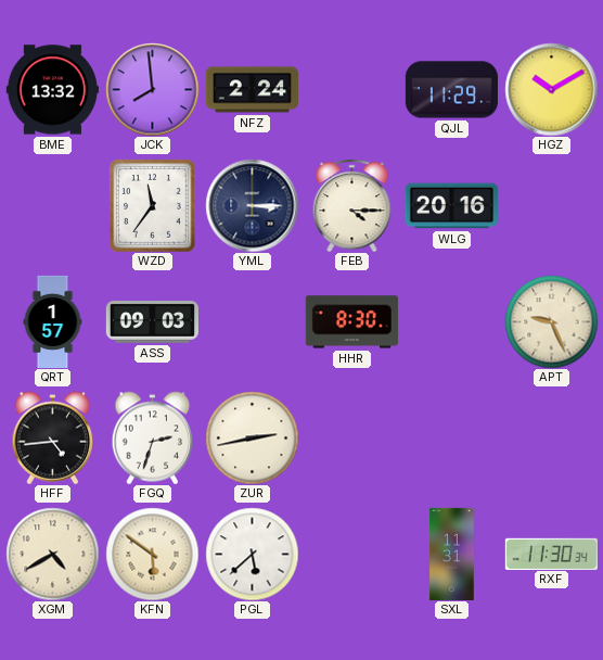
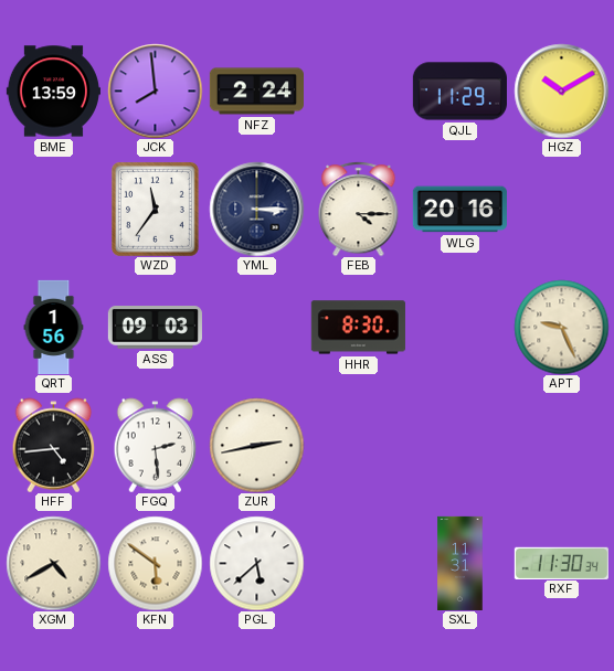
BME: 13:32 -> 13:59 (53, 92)
QRT: 1:57 -> 1:56 (54, 327)
FGQ: 2:33 -> 2:29 (156, 445)
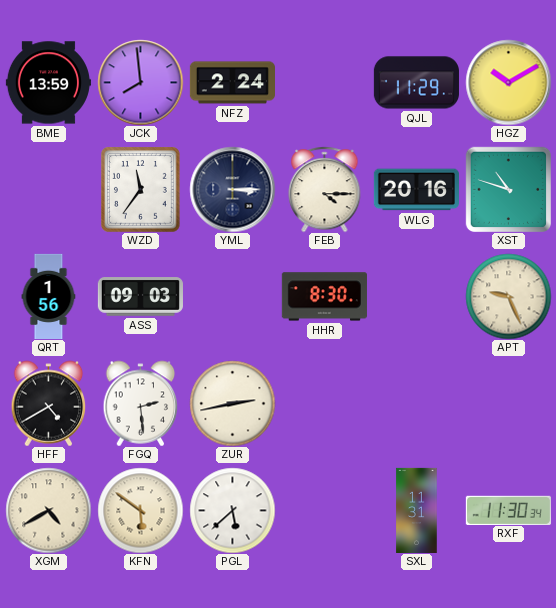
XST: none -> 10:48 (508, 189)
HFF: 4:44 -> 4:40 (49, 403)
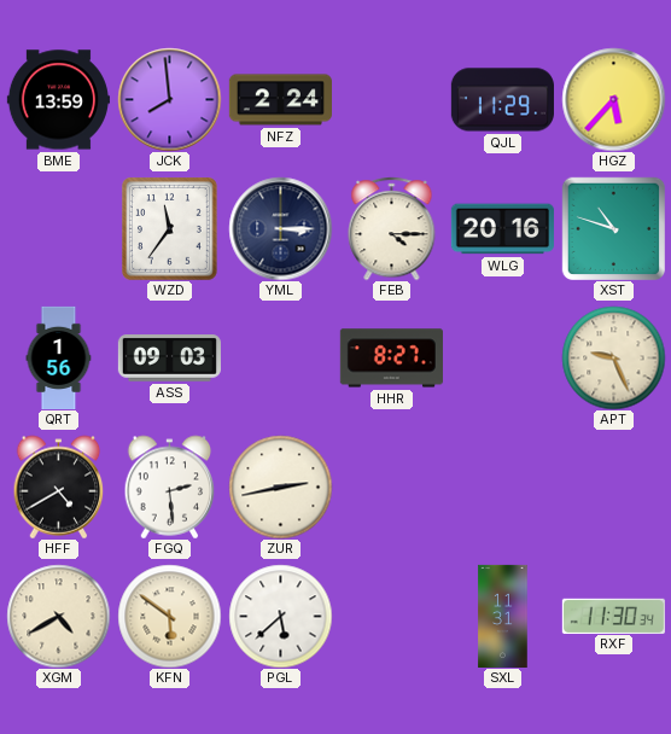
HGZ: 10:10 -> 5:37 (613, 99)
HHR: 8:30 -> 8:27 (391, 359)
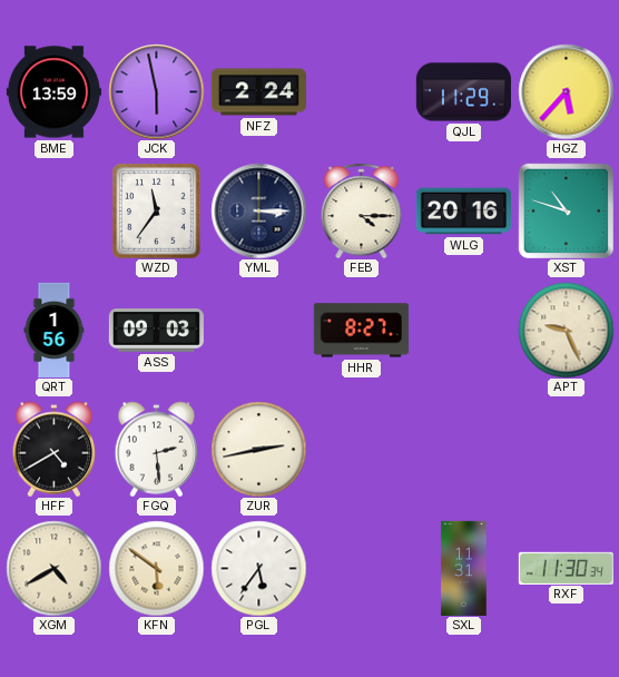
JCK: 7:59 -> 5:58 (156, 91)
PGL: 5:38 -> 5:36 (258, 568)
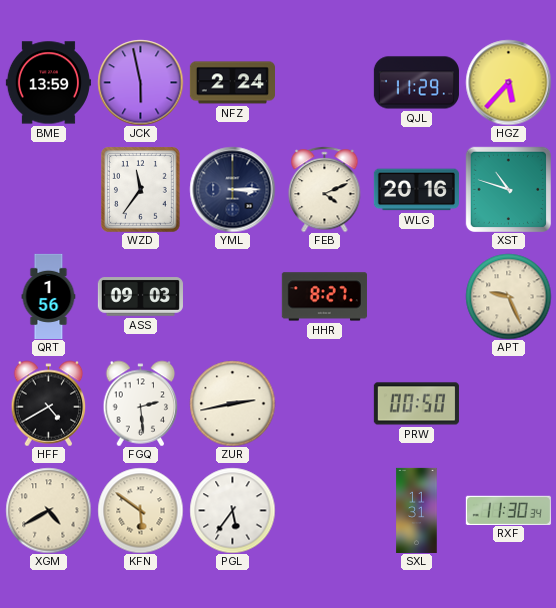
FEB: 4:15 -> 4:11 (325, 189)
PRW: none -> 00:50 (416, 404)
